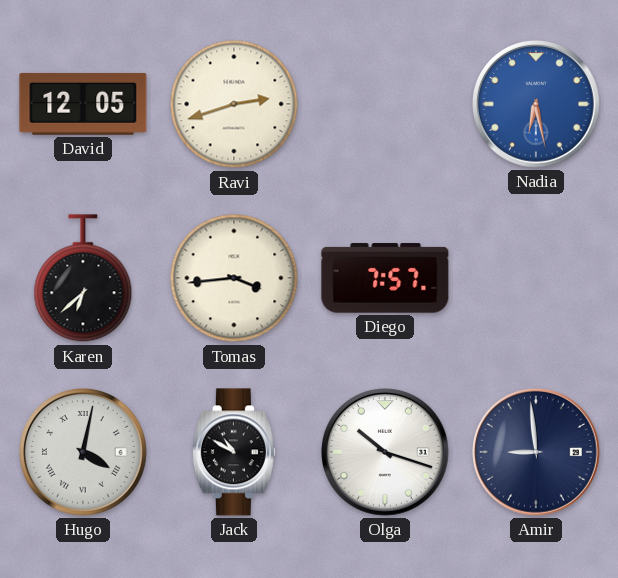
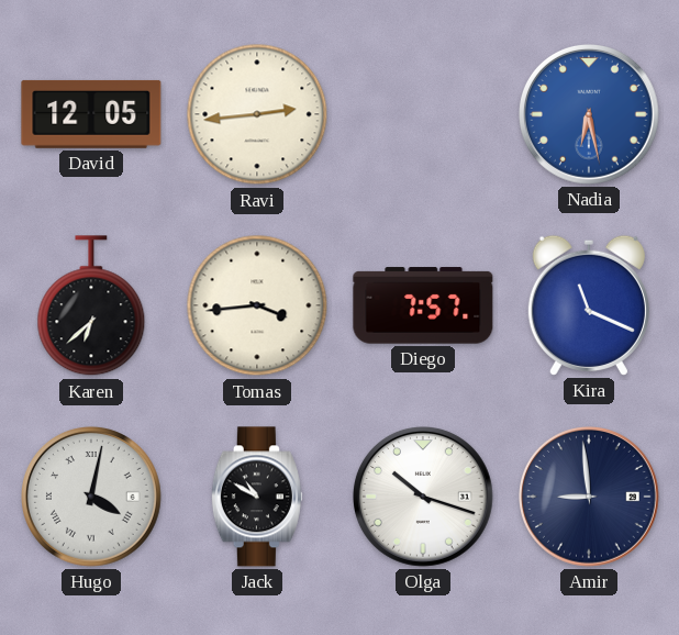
Ravi: 2:42 -> 2:44 (257, 114)
Kira: none -> 11:19 (589, 305)
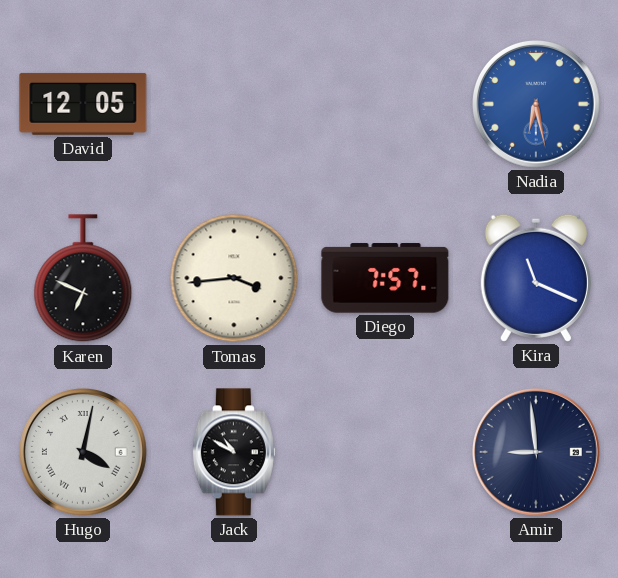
Ravi: 2:44 -> none (257, 114)
Karen: 6:38 -> 6:49 (83, 279)
Olga: 10:18 -> none (424, 498)
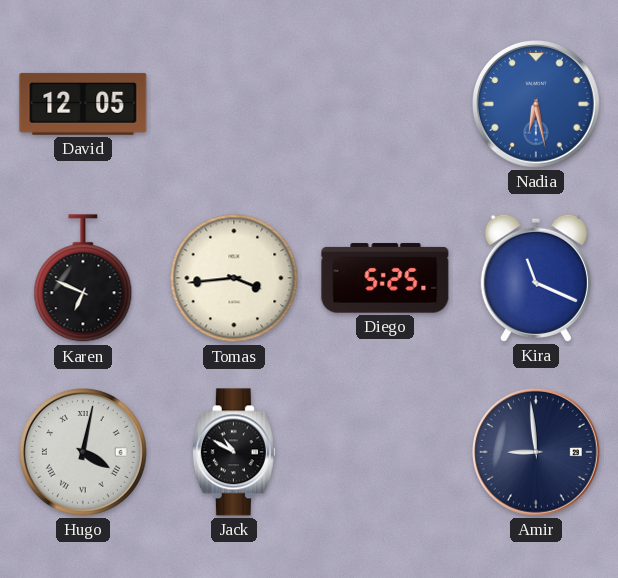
Diego: 7:57 -> 5:25 (385, 278)
